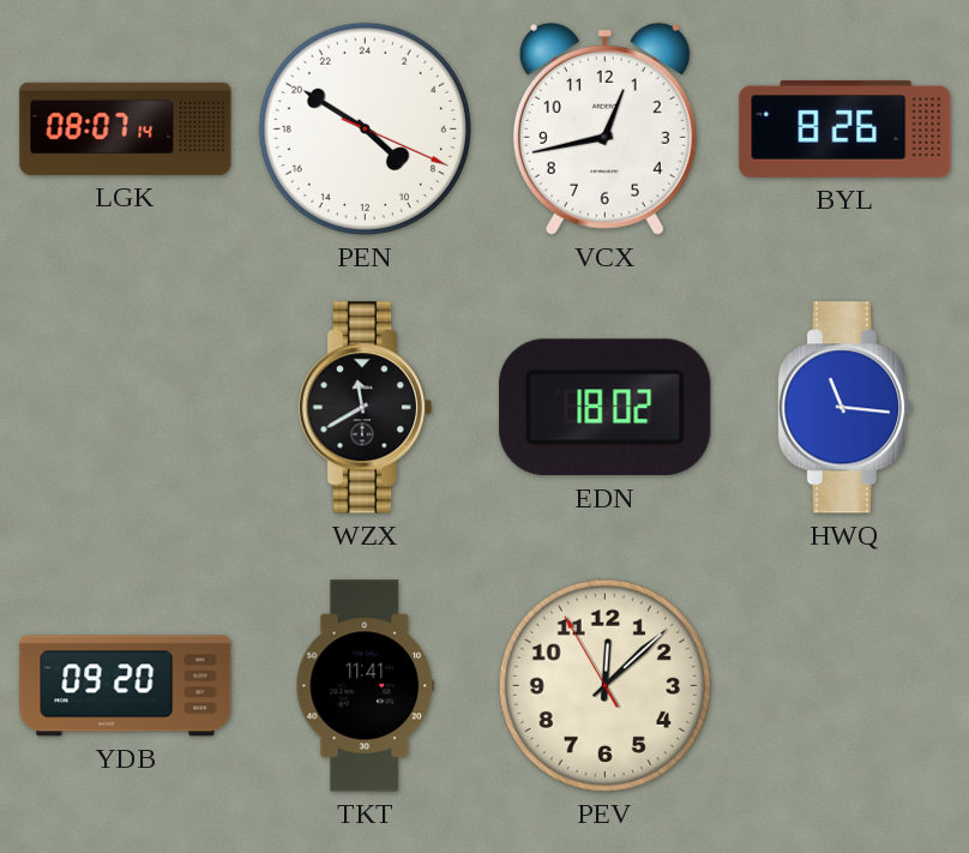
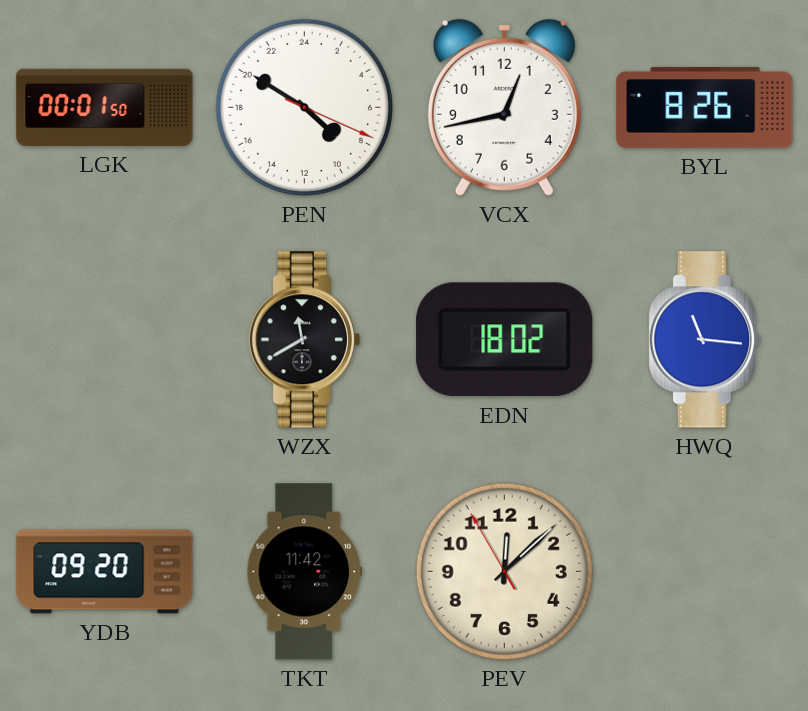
LGK: 08:07 -> 00:01 (105, 107)
TKT: 11:41 -> 11:42 (305, 572)
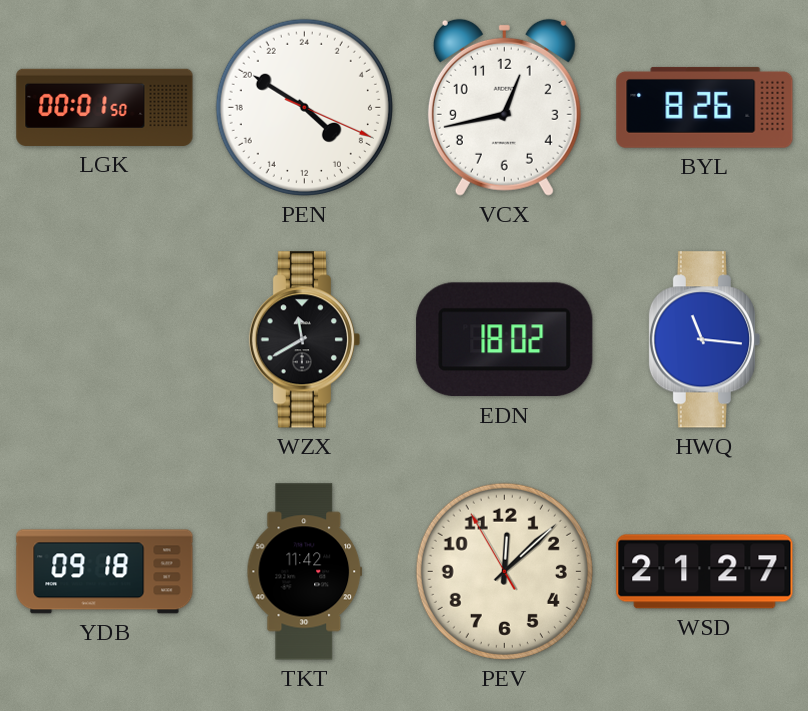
YDB: 09:20 -> 09:18 (105, 572)
WSD: none -> 21:27 (705, 572)
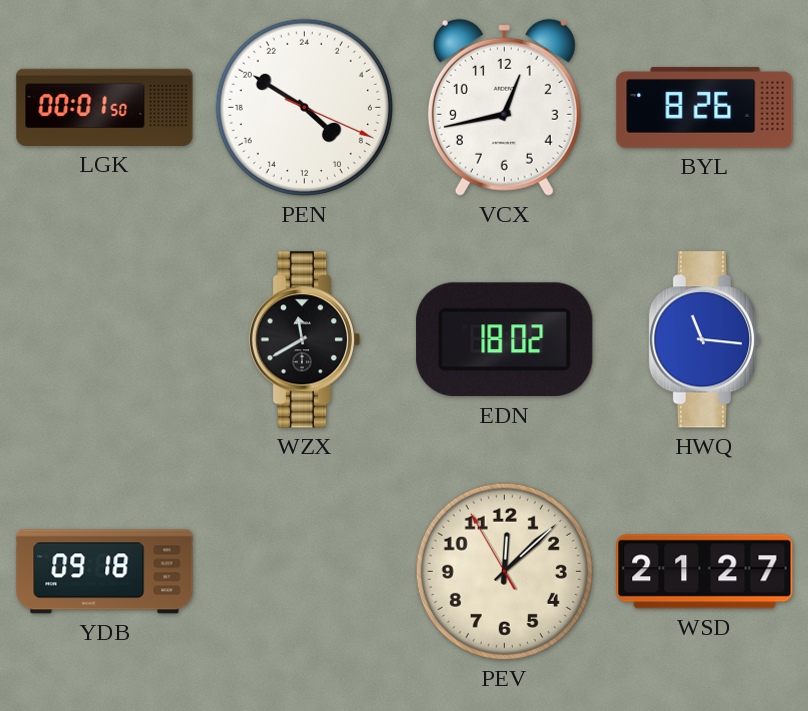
TKT: 11:42 -> none (305, 572)
